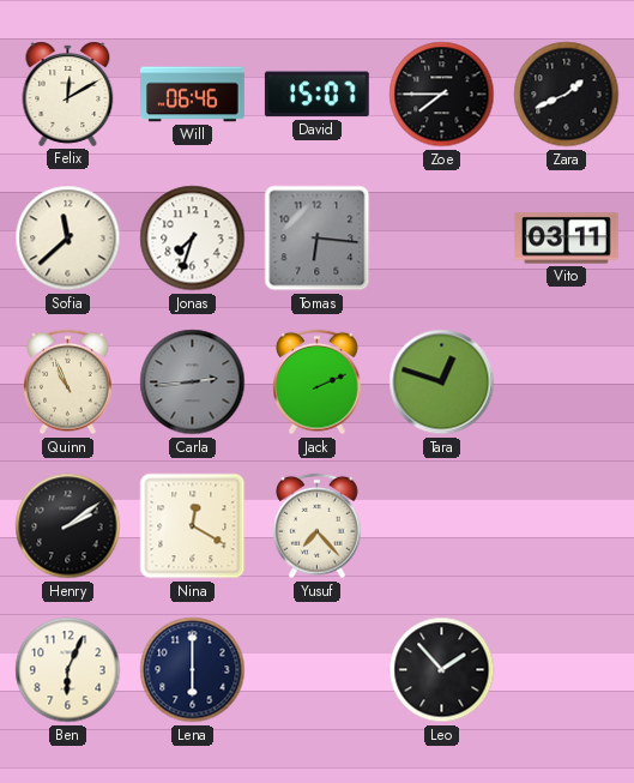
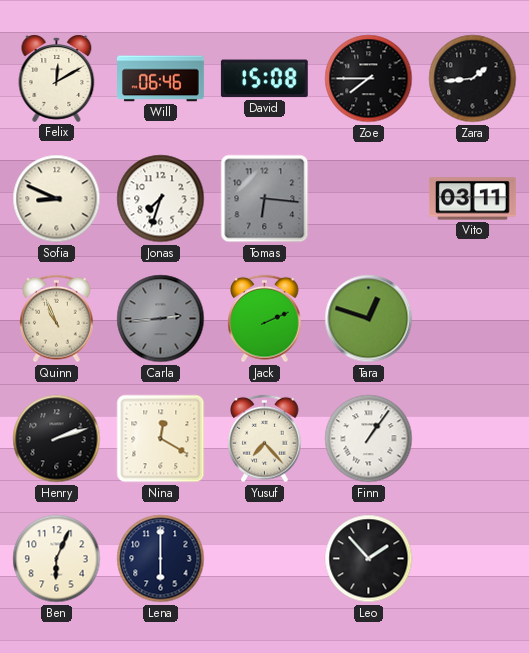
David: 15:07 -> 15:08 (264, 79)
Zara: 1:41 -> 1:44 (473, 79)
Sofia: 11:38 -> 8:49 (57, 199)
Henry: 2:09 -> 2:12 (57, 439)
Finn: none -> 1:06 (369, 439)
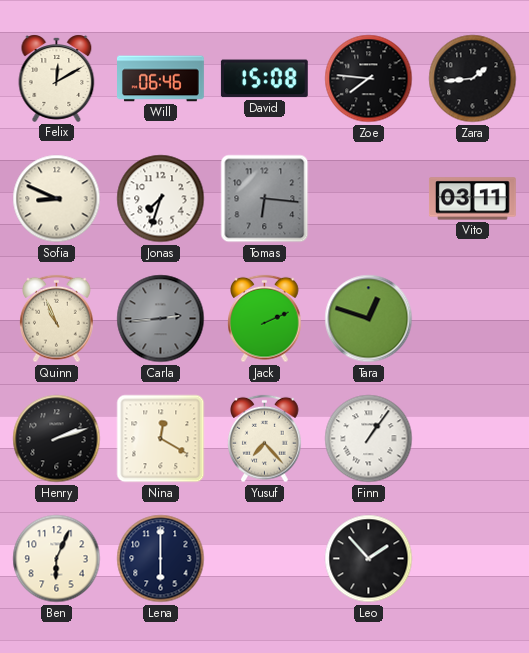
Zoe: 7:45 -> 7:46 (369, 79)
